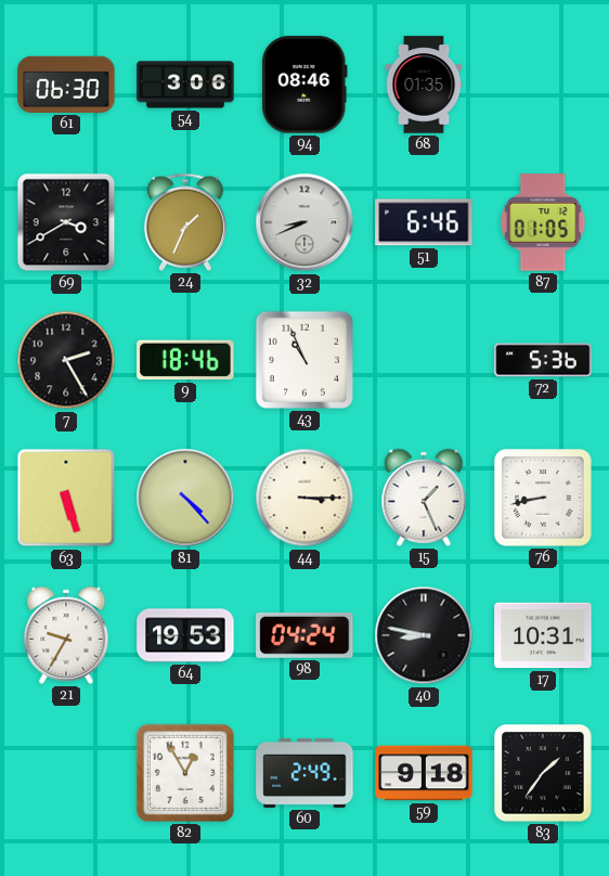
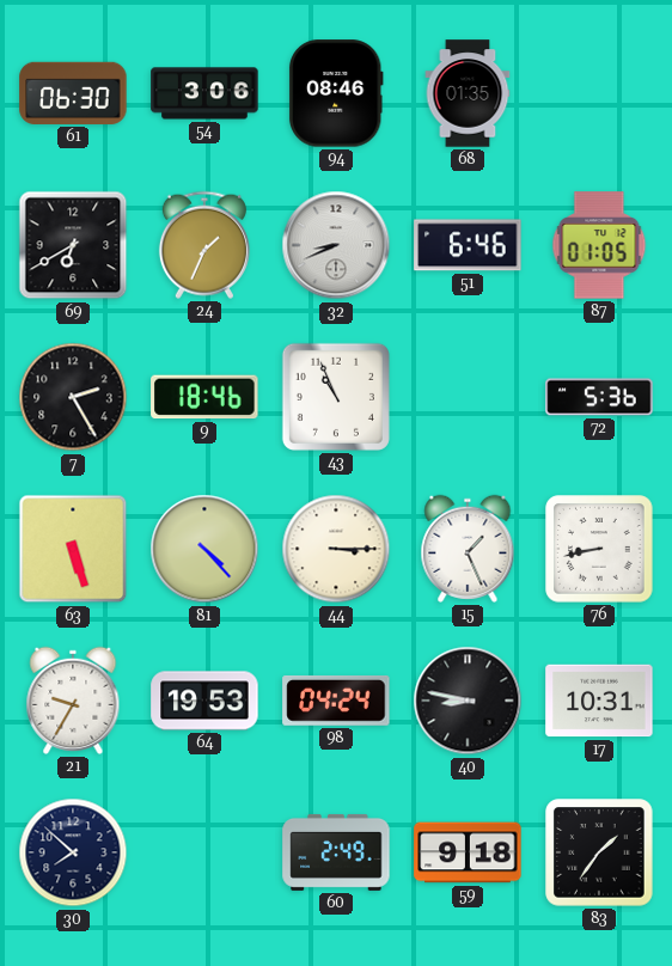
69: 3:40 -> 6:40 (73, 245)
30: none -> 7:52 (73, 852)
82: 12:55 -> none (185, 773)
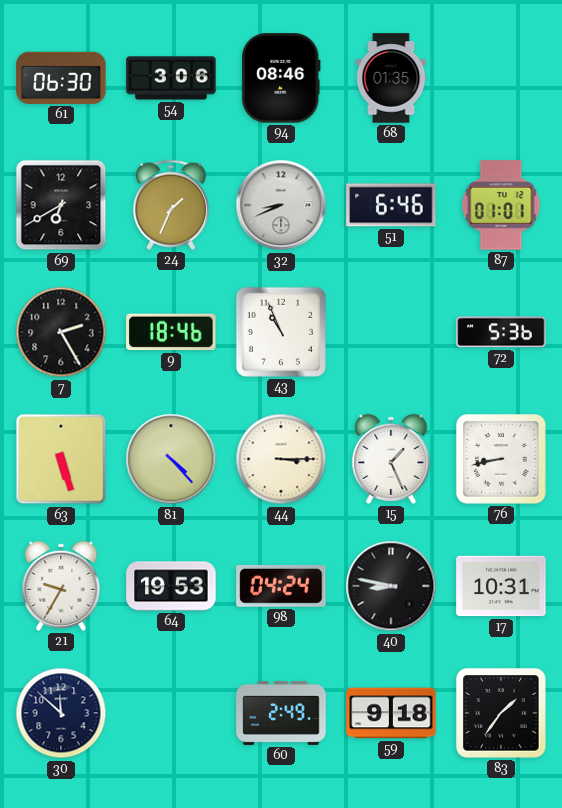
87: 01:05 -> 01:01 (501, 205)
30: 7:52 -> 11:52 (61, 713)
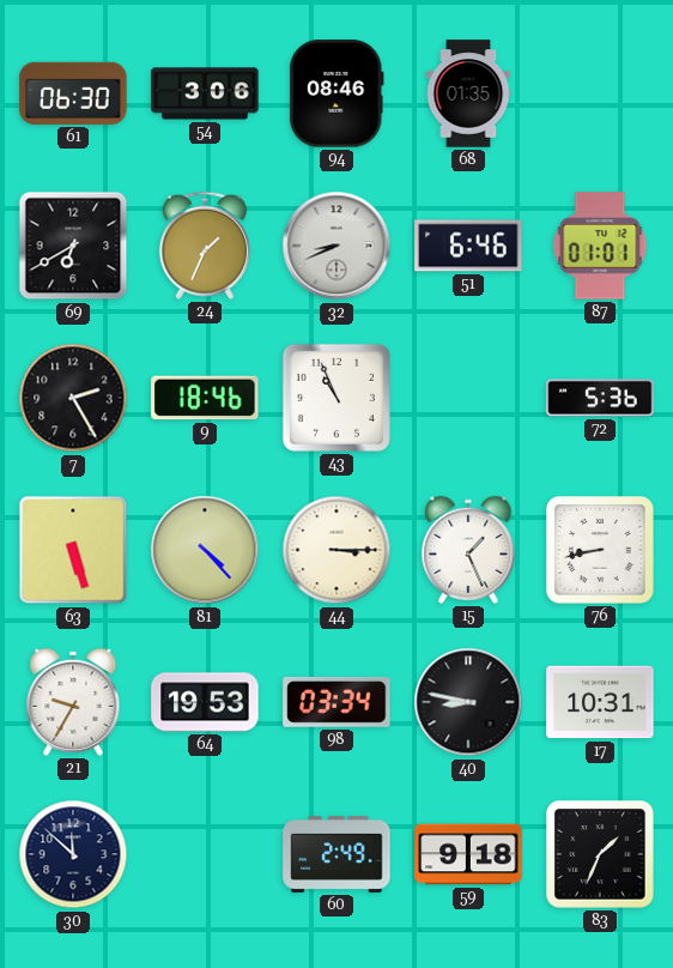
98: 04:24 -> 03:34 (336, 702)
83: 1:36 -> 1:34 (600, 854)
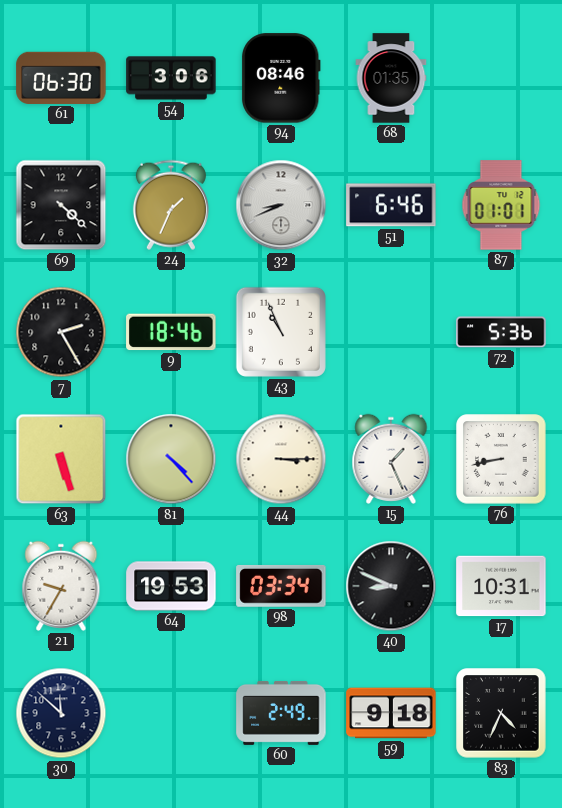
69: 6:40 -> 4:22 (61, 205)
40: 8:47 -> 8:49 (391, 586)
83: 1:34 -> 4:34 (501, 713)
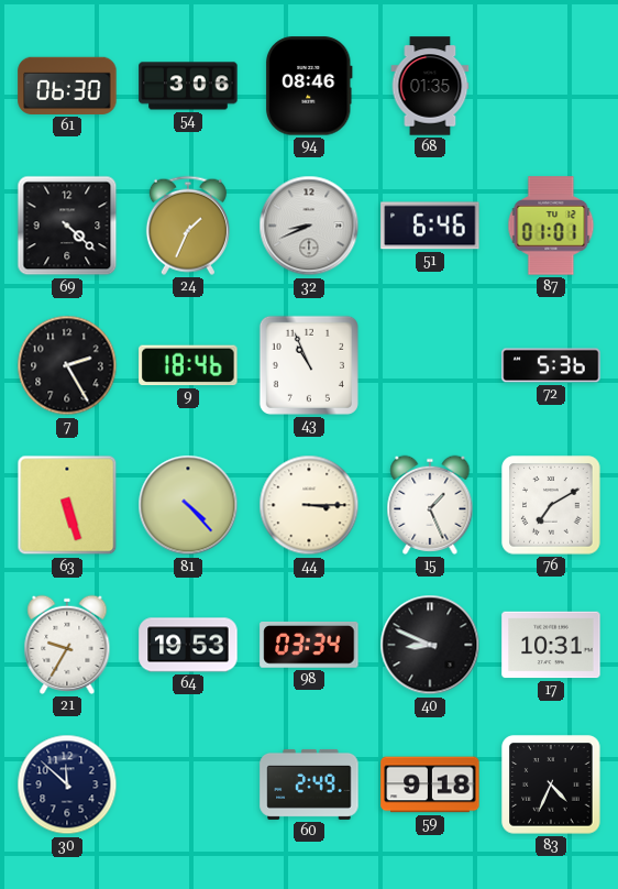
76: 8:43 -> 7:10 (551, 505)
